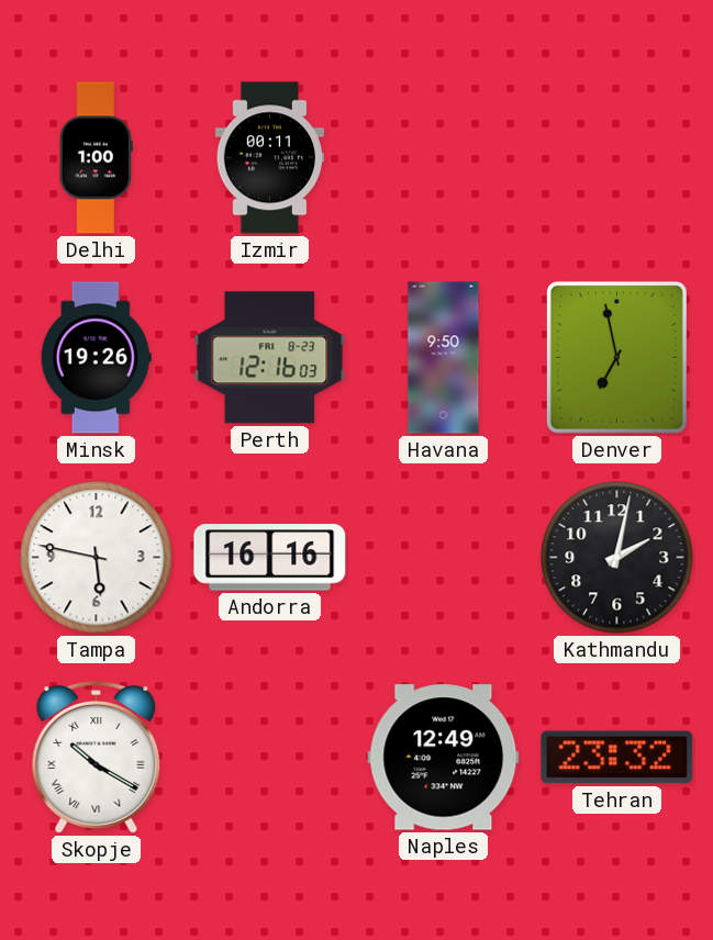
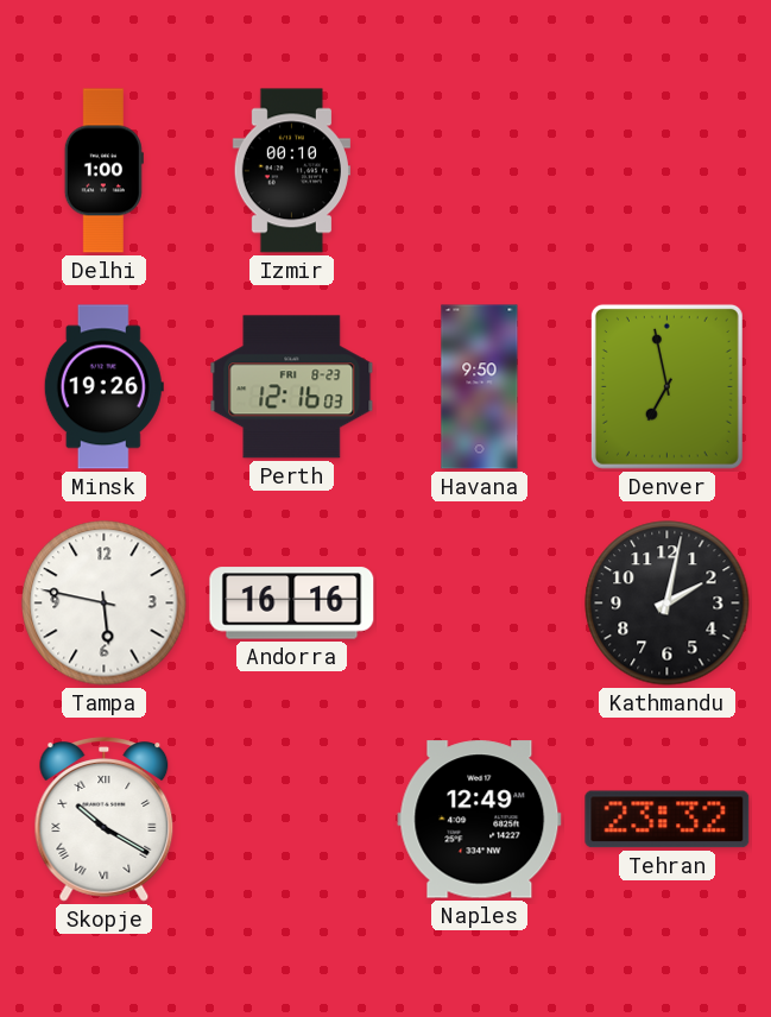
Izmir: 00:11 -> 00:10 (291, 171)
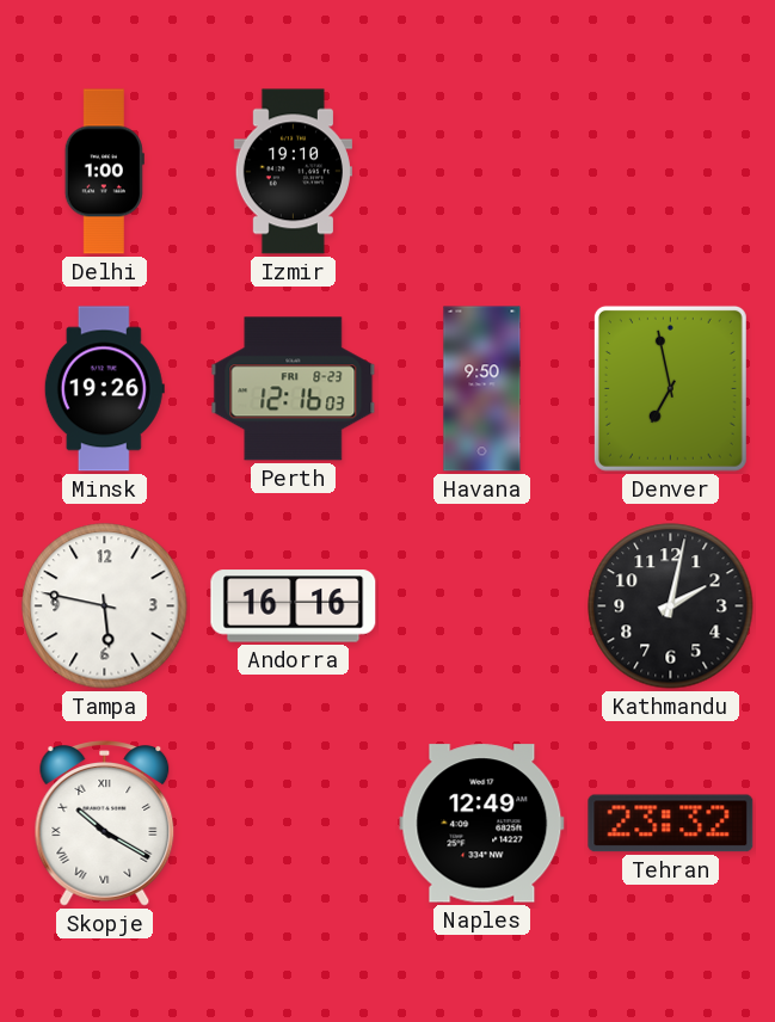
Izmir: 00:10 -> 19:10 (293, 172)
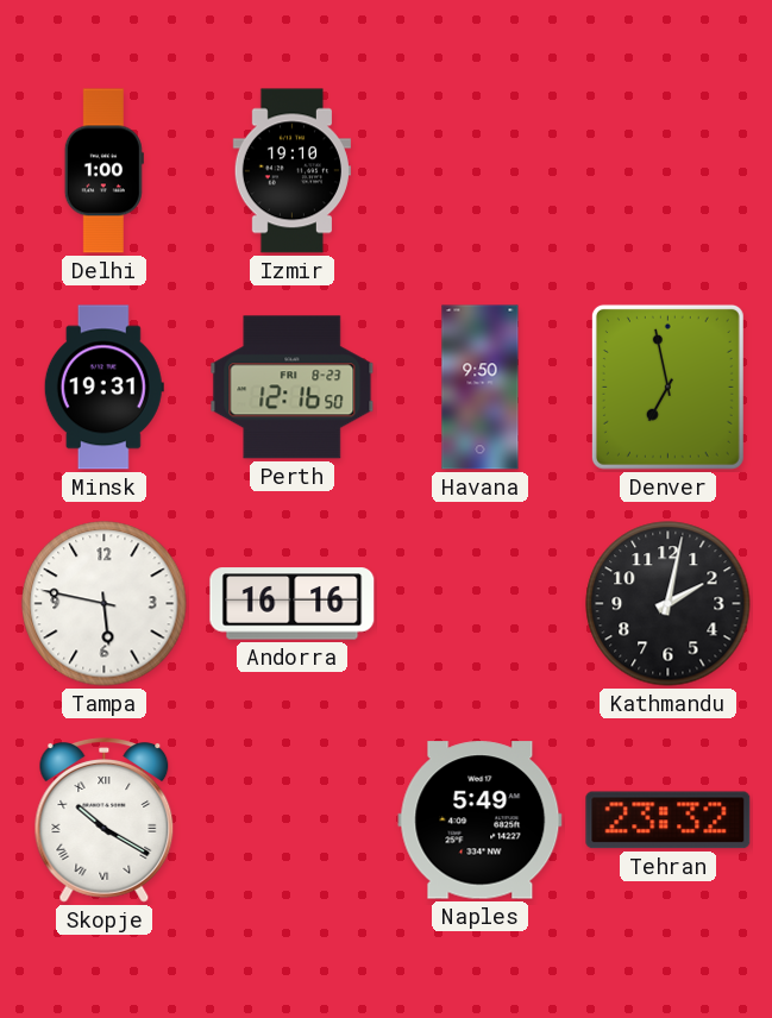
Minsk: 19:26 -> 19:31 (103, 388)
Perth: 12:16:03 -> 12:16:50 (293, 388)
Naples: 12:49 -> 5:49 (481, 821)
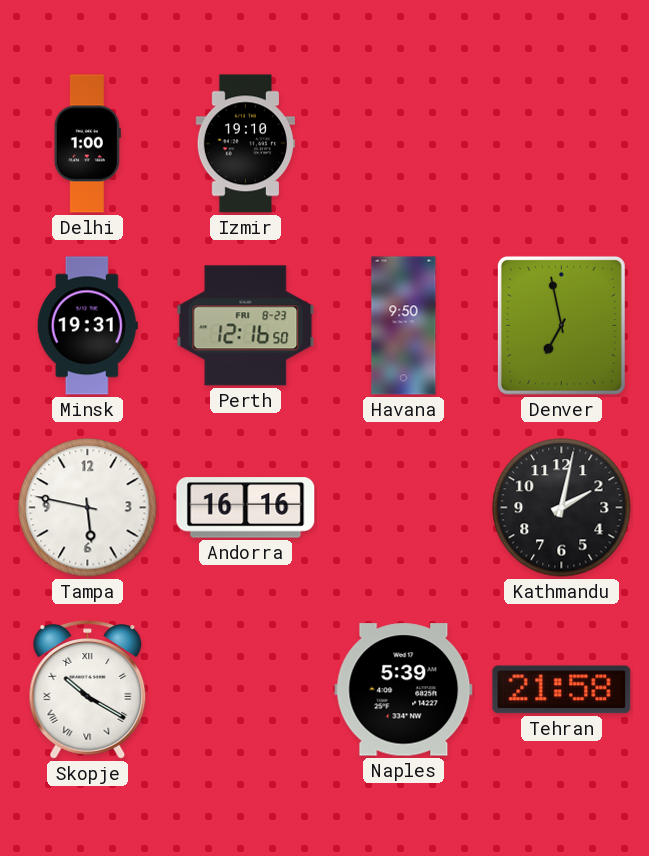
Naples: 5:49 -> 5:39 (404, 690)
Tehran: 23:32 -> 21:58 (562, 690)
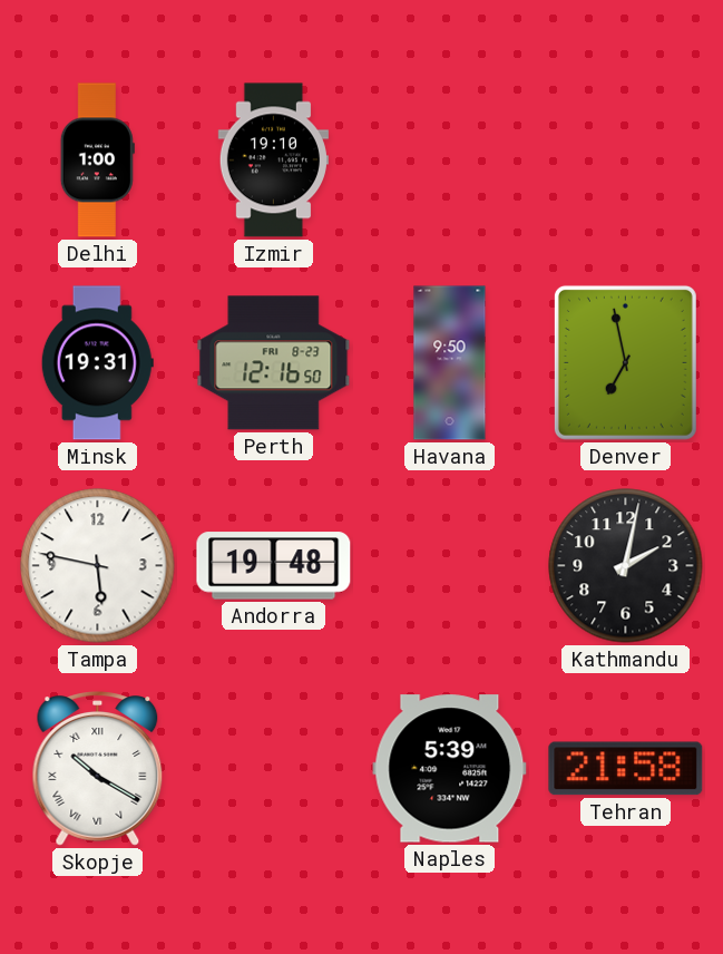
Andorra: 16:16 -> 19:48 (274, 566)
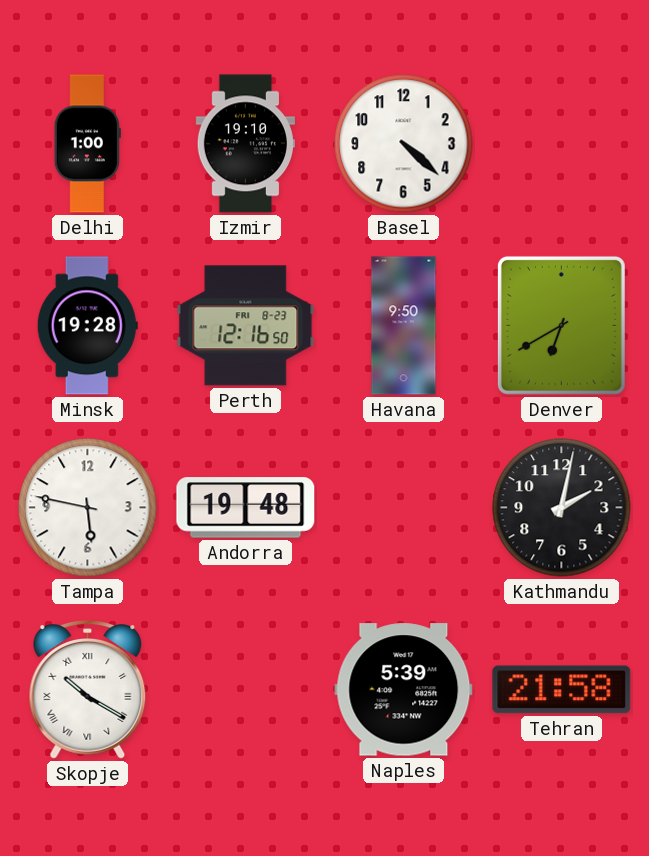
Basel: none -> 4:22 (404, 144)
Minsk: 19:31 -> 19:28 (87, 326)
Denver: 6:58 -> 6:40 (561, 325)
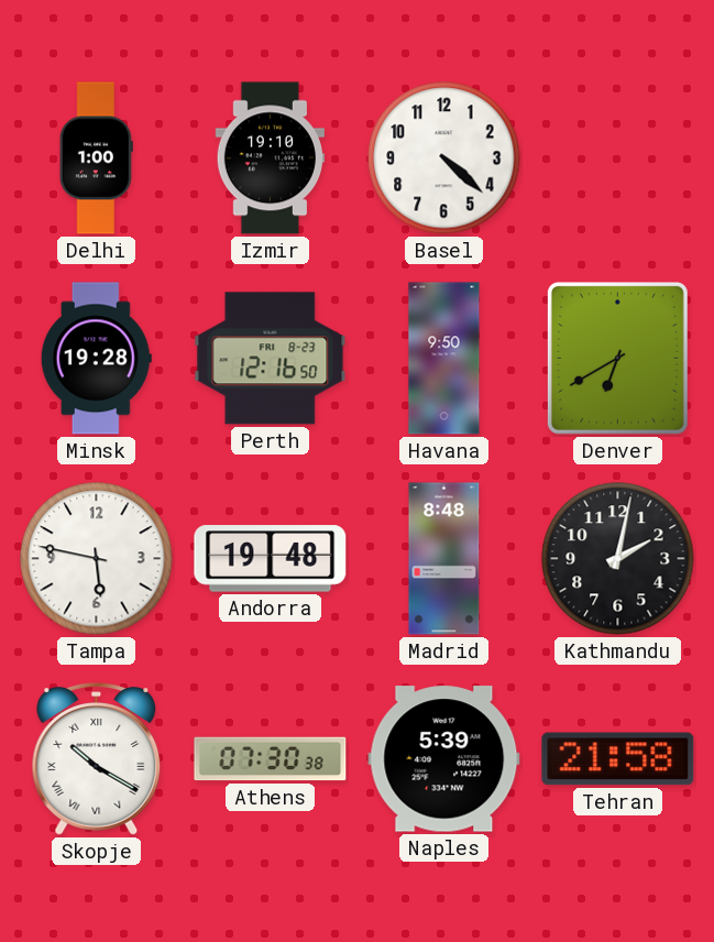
Madrid: none -> 8:48 (444, 559)
Athens: none -> 07:30 (271, 759)
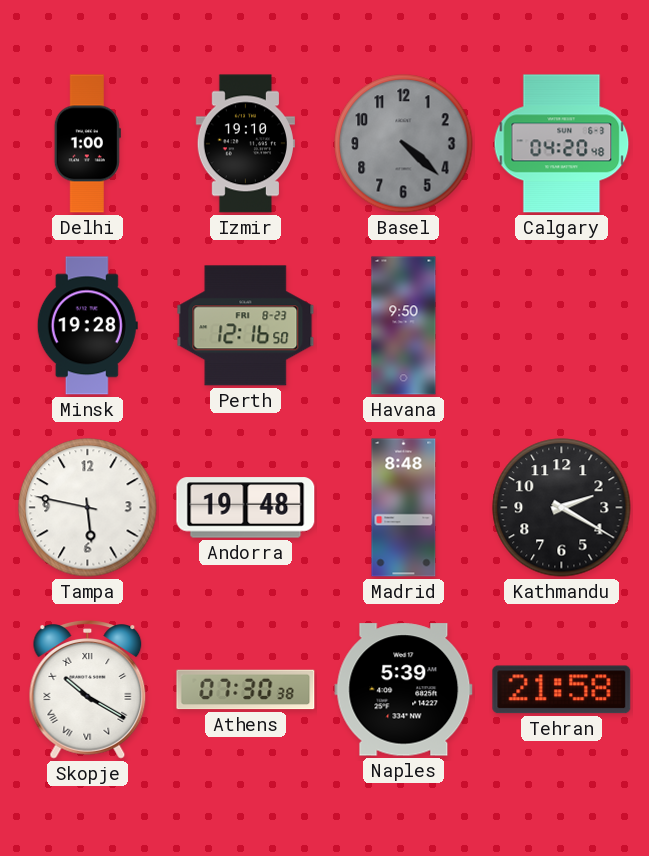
Basel dial: white -> grey (404, 144)
Calgary: none -> 04:20 (562, 144)
Denver: 6:40 -> none (617, 358)
Kathmandu: 2:02 -> 2:20 (562, 508)
